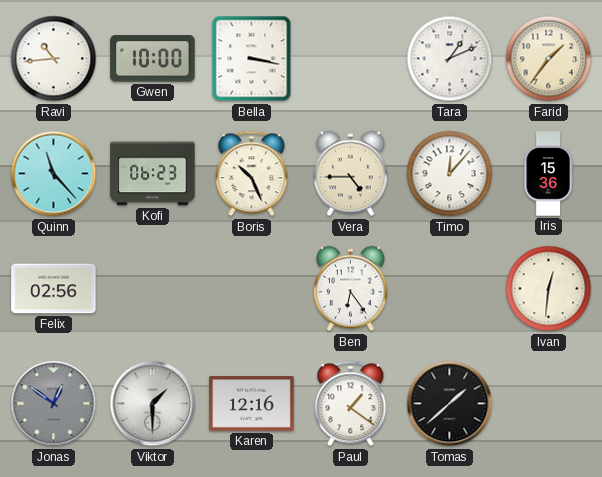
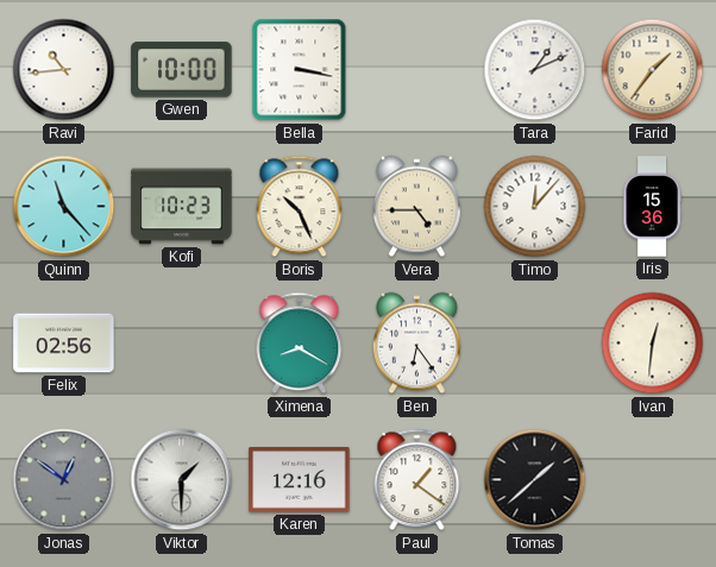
Kofi: 06:23 -> 10:23 (182, 207)
Ximena: none -> 8:20 (300, 344)
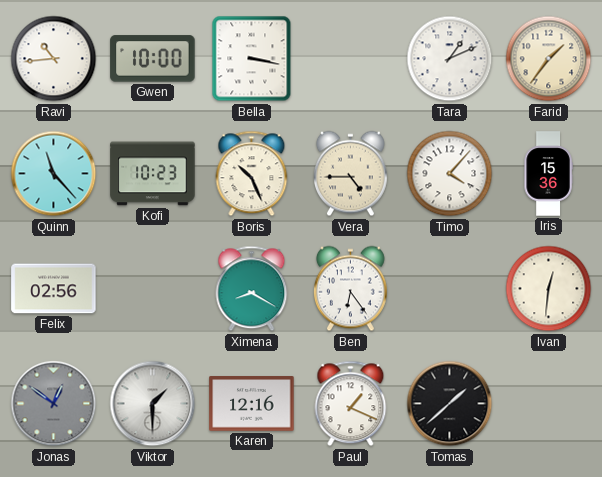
Timo: 12:07 -> 4:07 (450, 174)
Paul: 1:21 -> 1:19 (351, 404)
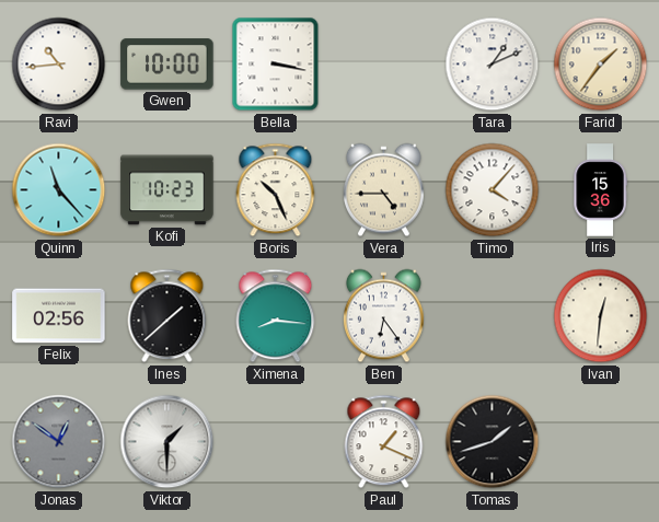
Ines: none -> 1:38 (167, 316)
Ximena: 8:20 -> 8:16 (276, 316)
Karen: 12:16 -> none (252, 404)
Tomas: 1:38 -> 1:42 (493, 442)
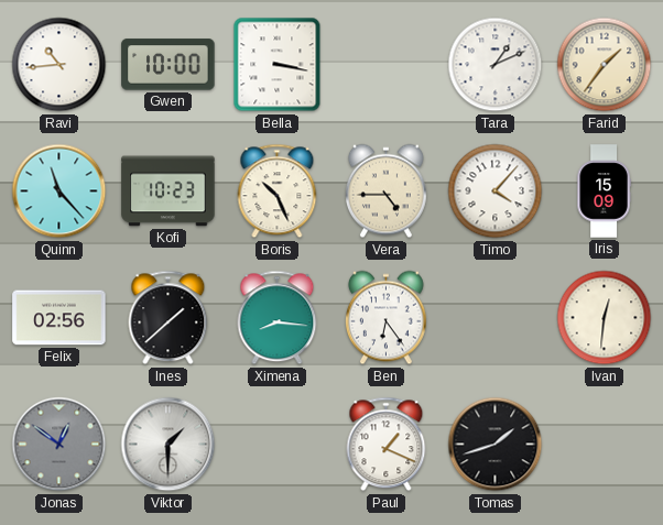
Iris: 15:36 -> 15:09 (604, 192)
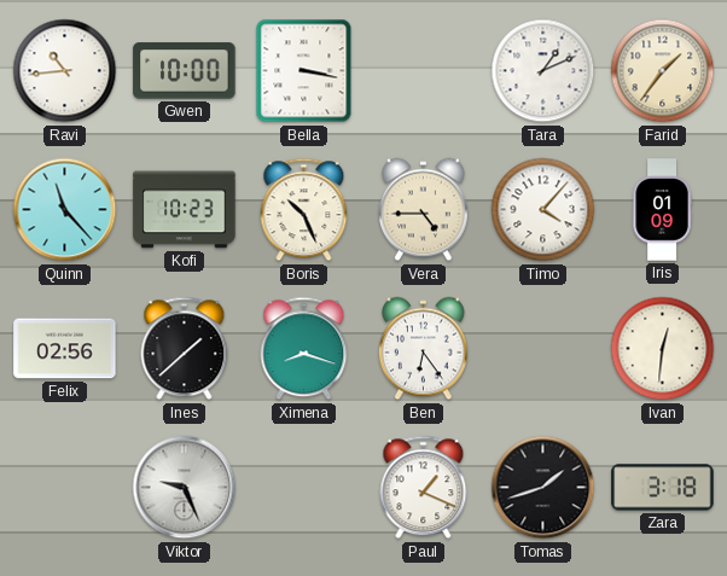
Iris: 15:09 -> 01:09 (662, 210)
Ximena: 8:16 -> 8:18 (304, 349)
Jonas: 12:51 -> none (59, 445)
Viktor: 1:30 -> 9:26 (185, 488)
Zara: none -> 3:18 (663, 488)
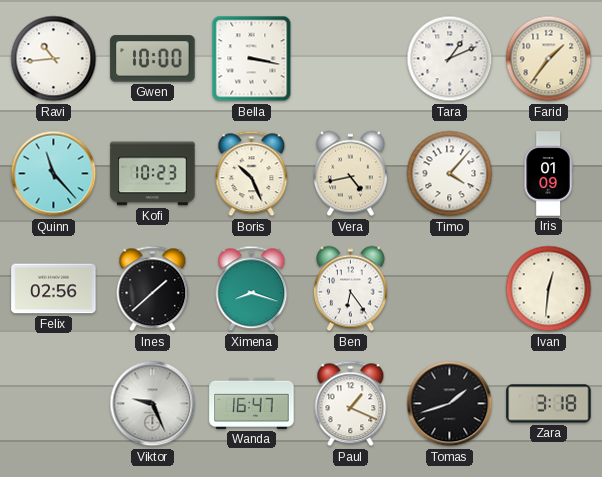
Vera: 4:45 -> 4:43 (350, 174)
Wanda: none -> 16:47 (252, 403)
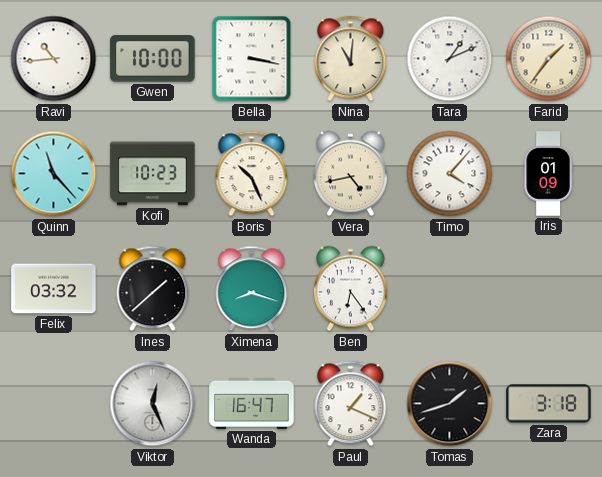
Nina: none -> 11:01 (351, 59)
Felix: 02:56 -> 03:32 (54, 289)
Ivan: 12:31 -> none (549, 289)
Viktor: 9:26 -> 12:26 (153, 404)
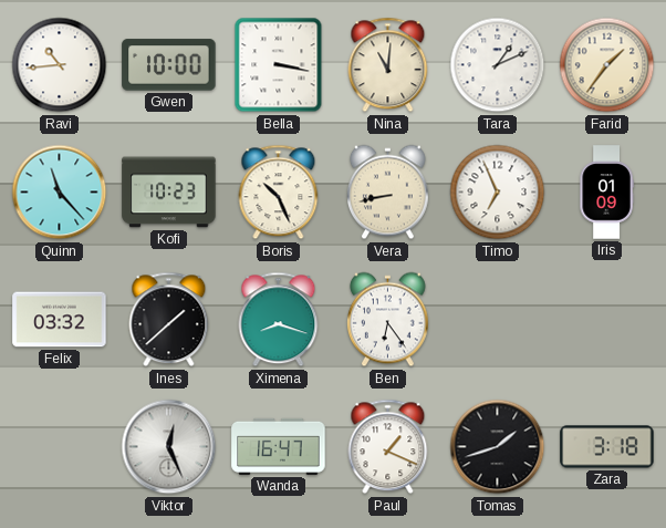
Vera: 4:43 -> 8:43 (387, 193)
Timo: 4:07 -> 6:56 (498, 193)
